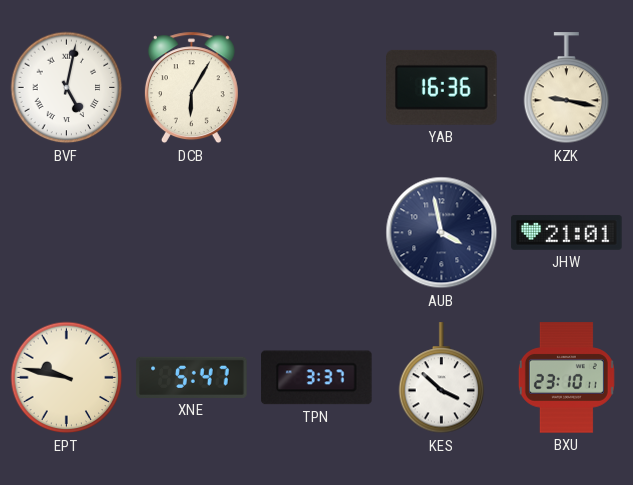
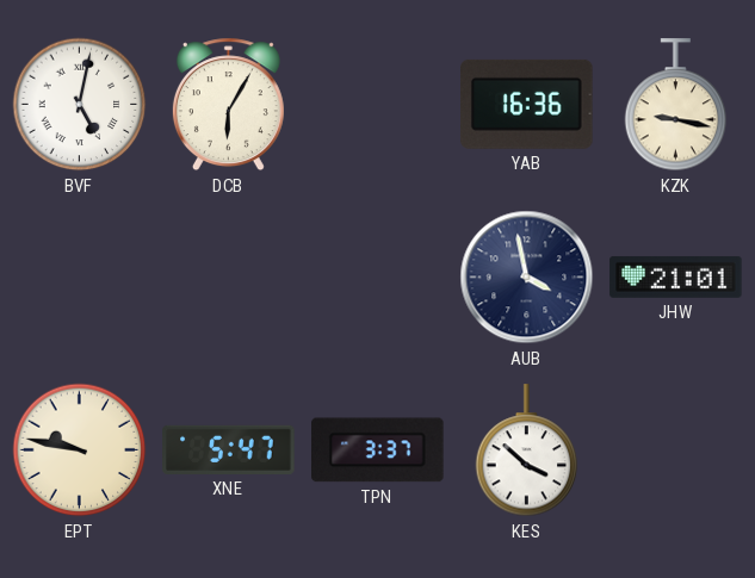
BXU: 23:10 -> none (566, 378)
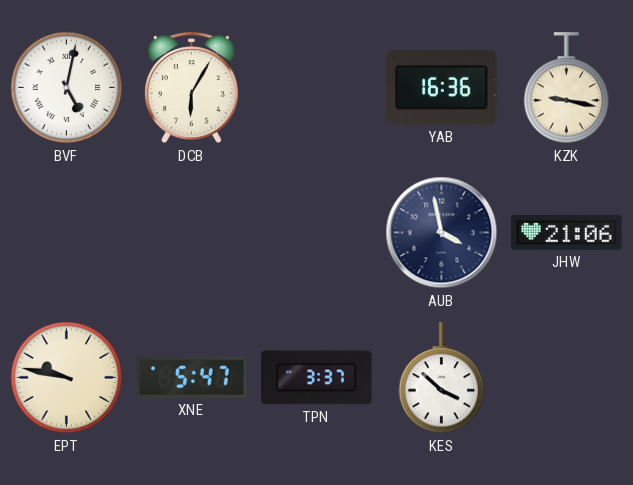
JHW: 21:01 -> 21:06 (567, 232)
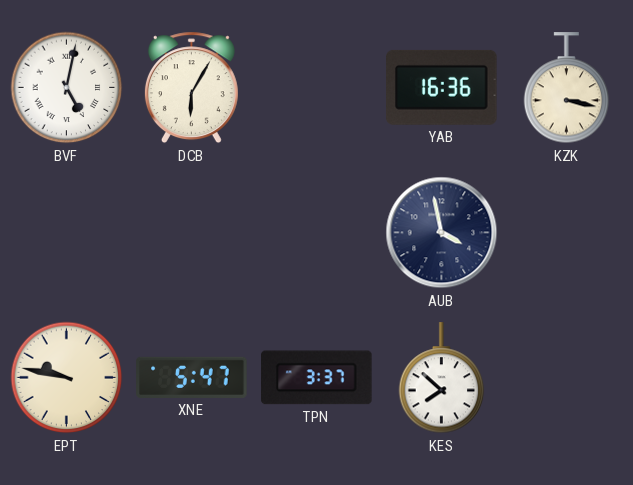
KZK: 9:17 -> 3:17 (567, 88)
JHW: 21:06 -> none (567, 232)
KES: 3:52 -> 7:52 (442, 378)
